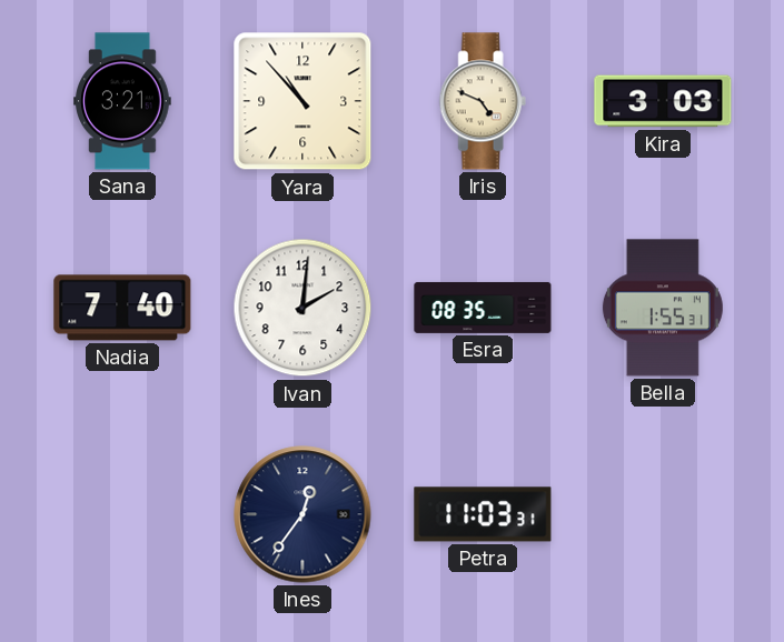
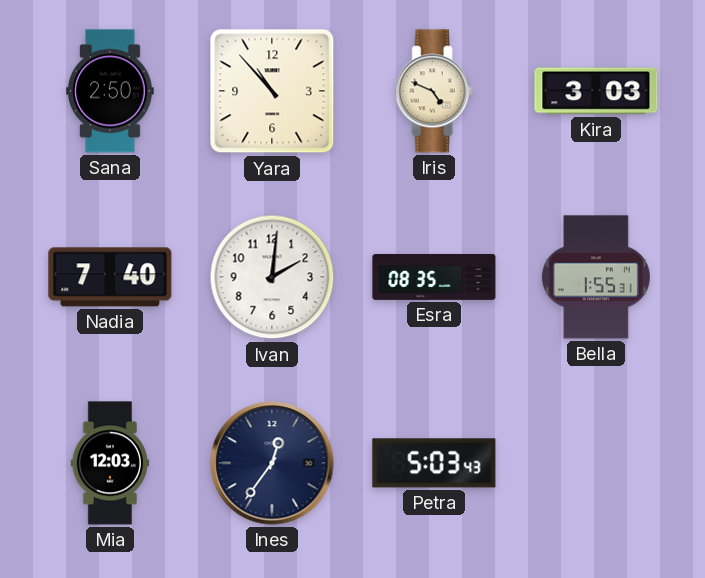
Sana: 3:21 -> 2:50 (111, 91)
Mia: none -> 12:03 (110, 463)
Petra: 11:03 -> 5:03 (434, 463)
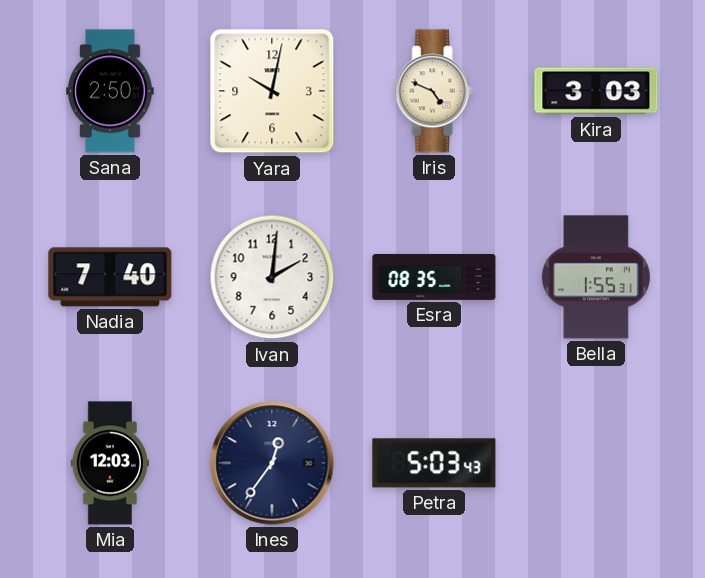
Yara: 10:53 -> 10:02 (272, 91)
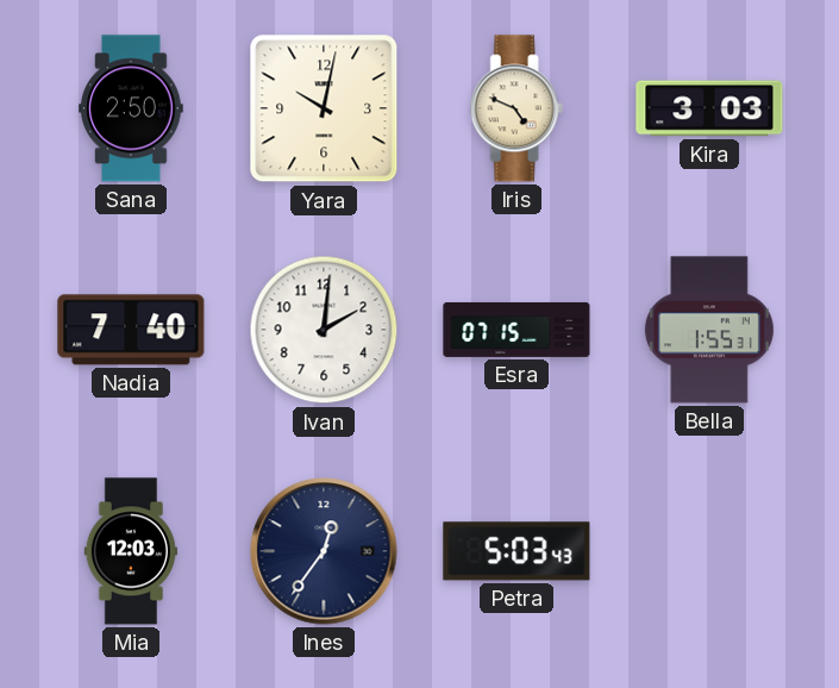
Esra: 08:35 -> 07:15 (516, 330)
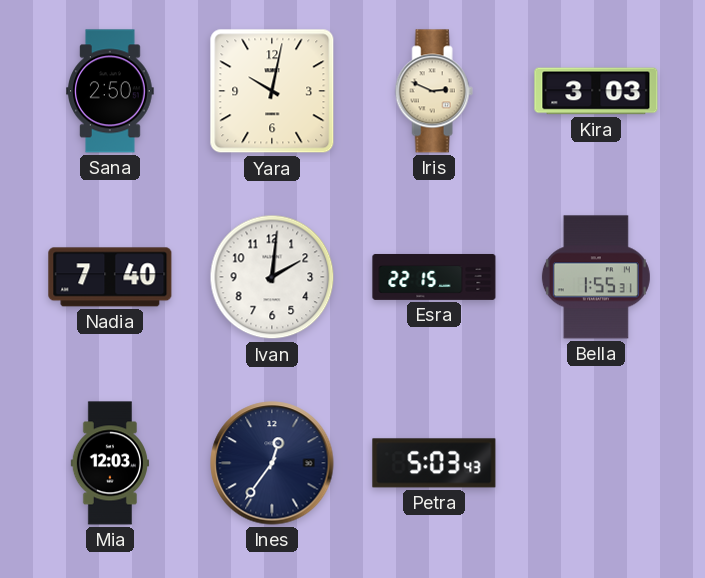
Iris: 4:49 -> 2:49 (434, 91)
Esra: 07:15 -> 22:15 (434, 277)
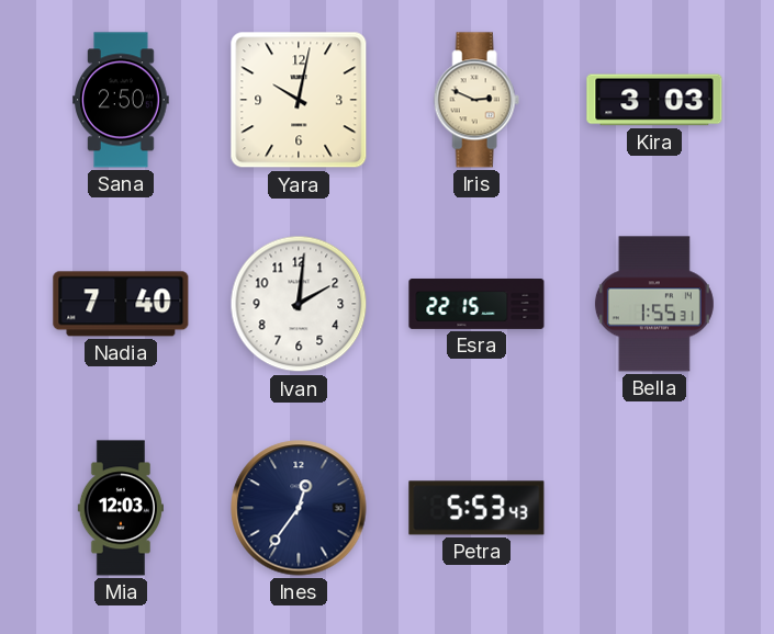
Petra: 5:03 -> 5:53 (476, 508)
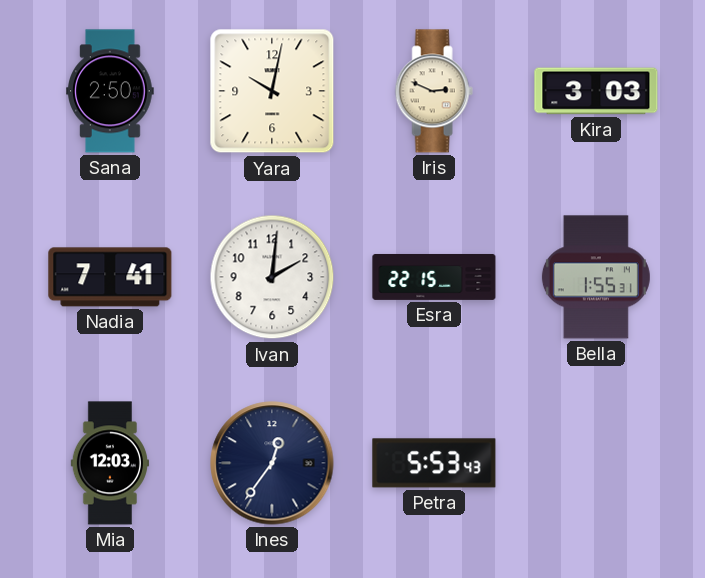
Nadia: 7:40 -> 7:41 (110, 277)
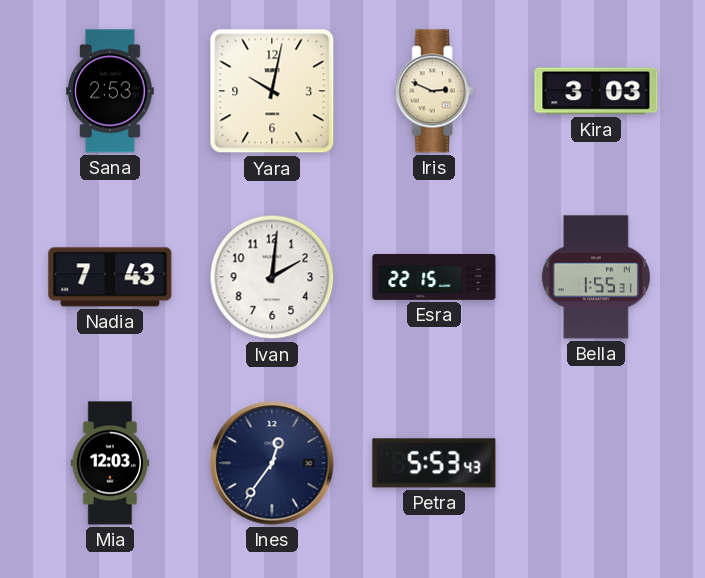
Sana: 2:50 -> 2:53 (111, 91)
Nadia: 7:41 -> 7:43 (110, 277)
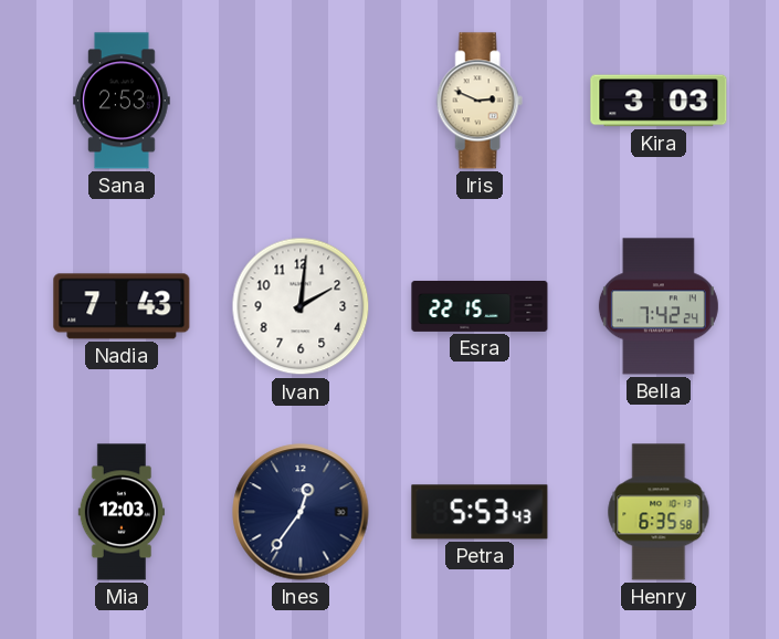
Yara: 10:02 -> none (272, 91)
Bella: 1:55 -> 7:42 (659, 306)
Henry: none -> 6:35 (659, 512)
